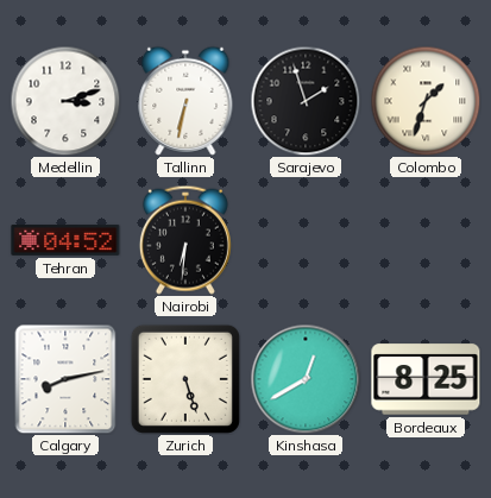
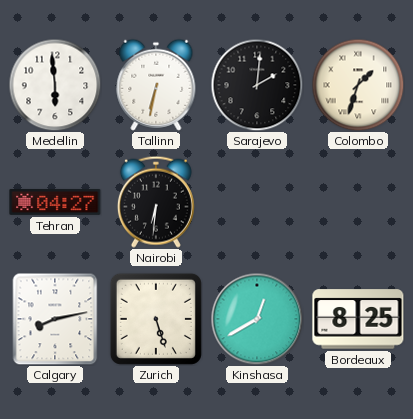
Medellin: 3:12 -> 5:59 (55, 85)
Sarajevo: 1:57 -> 2:01 (257, 85)
Tehran: 04:52 -> 04:27 (55, 202)
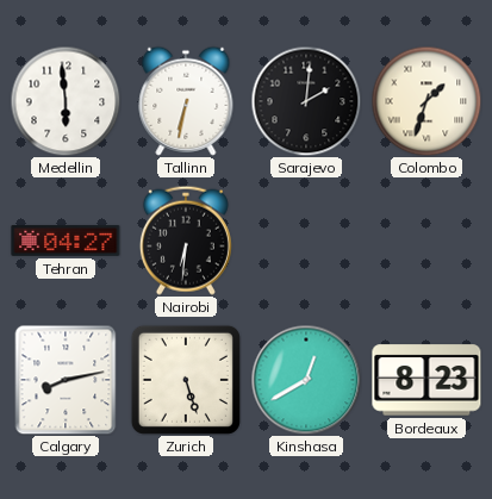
Bordeaux: 8:25 -> 8:23 (426, 380)
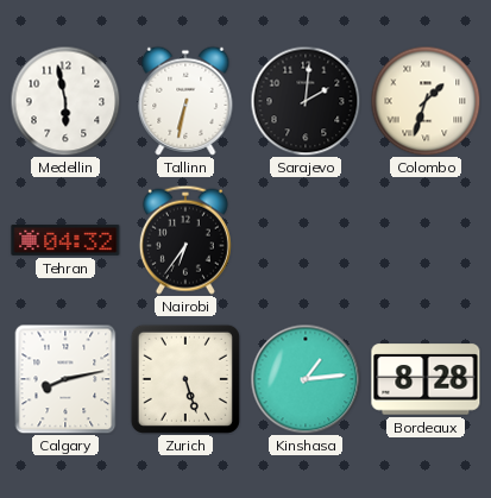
Medellin: 5:59 -> 5:58 (65, 101)
Tehran: 04:27 -> 04:32 (65, 240)
Nairobi: 6:31 -> 6:36 (185, 240)
Kinshasa: 12:40 -> 1:14 (306, 379)
Bordeaux: 8:23 -> 8:28 (426, 379)
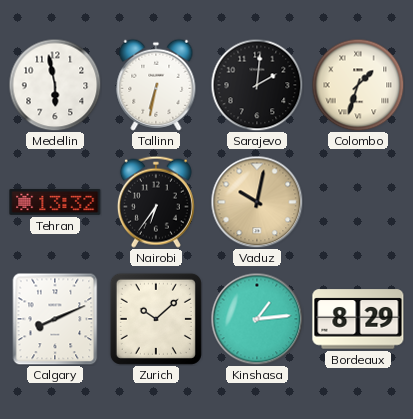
Tehran: 04:32 -> 13:32 (55, 202)
Vaduz: none -> 10:02 (257, 202)
Calgary: 8:13 -> 8:11 (55, 319)
Zurich: 5:27 -> 10:08 (156, 319)
Bordeaux: 8:28 -> 8:29 (358, 319)
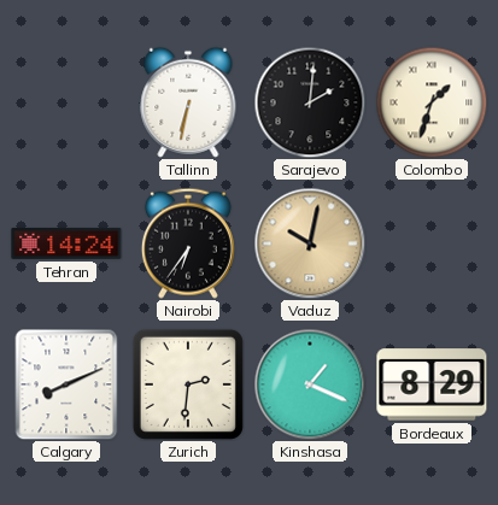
Medellin: 5:58 -> none (55, 85)
Tehran: 13:32 -> 14:24 (66, 243)
Zurich: 10:08 -> 2:31 (188, 384)
Kinshasa: 1:14 -> 1:19 (310, 384)
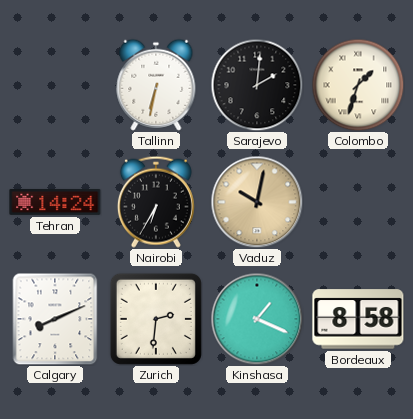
Nairobi: 6:36 -> 6:35 (156, 202)
Bordeaux: 8:29 -> 8:58 (358, 319)
